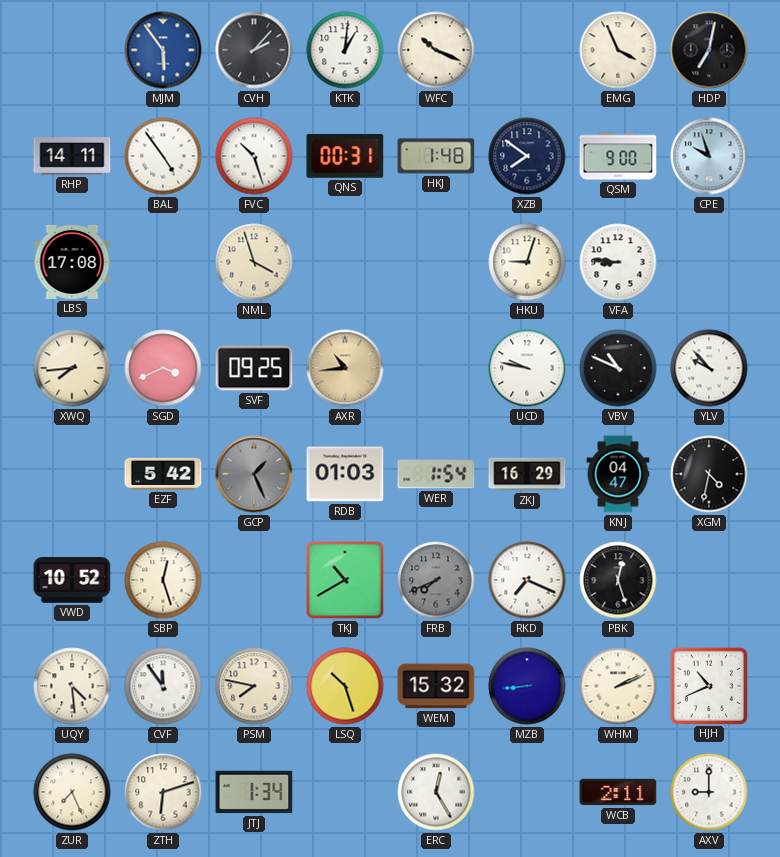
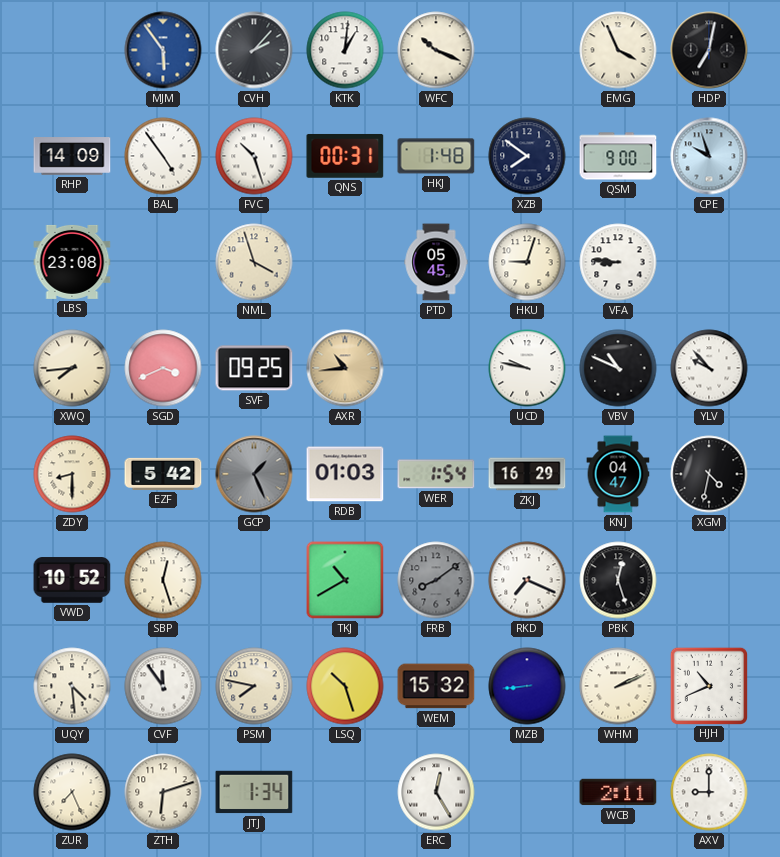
RHP: 14:11 -> 14:09 (72, 156)
LBS: 17:08 -> 23:08 (72, 262)
PTD: none -> 05:45 (436, 262)
ZDY: none -> 8:30 (72, 474)
FRB: 7:41 -> 8:09 (436, 580)
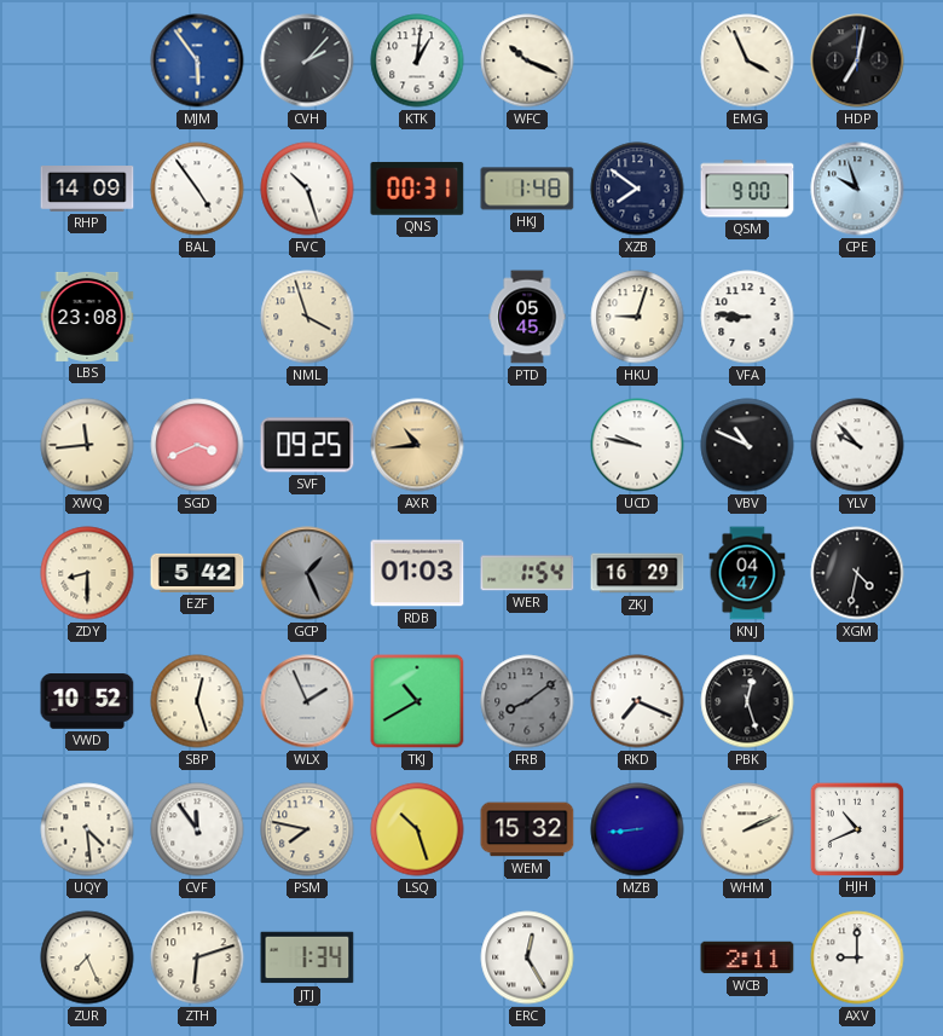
XWQ: 7:44 -> 11:44 (87, 445)
WLX: none -> 1:56 (307, 701)
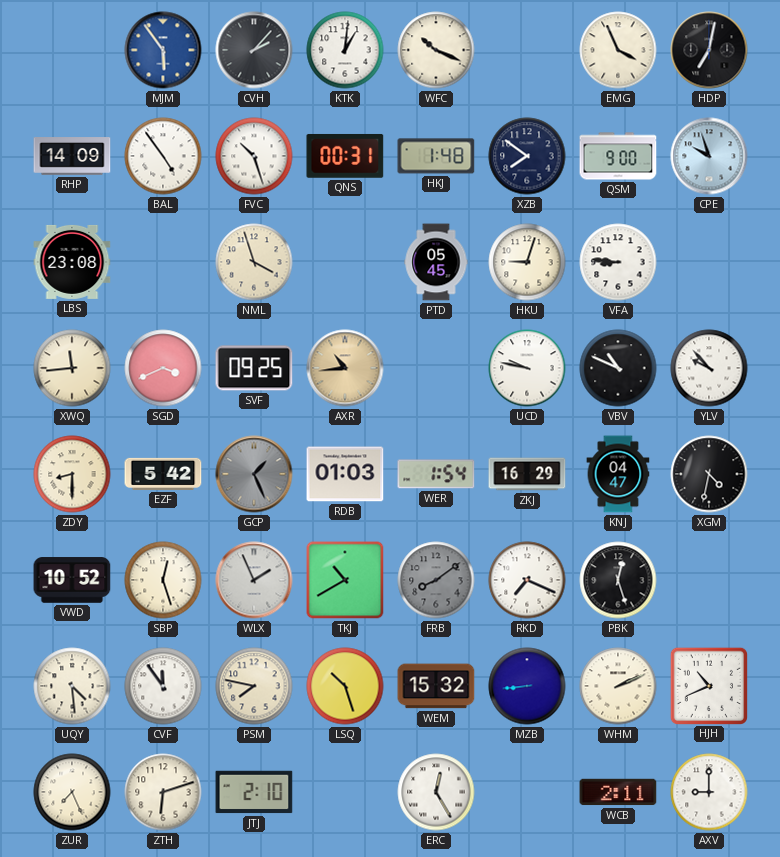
JTJ: 1:34 -> 2:10 (254, 792)
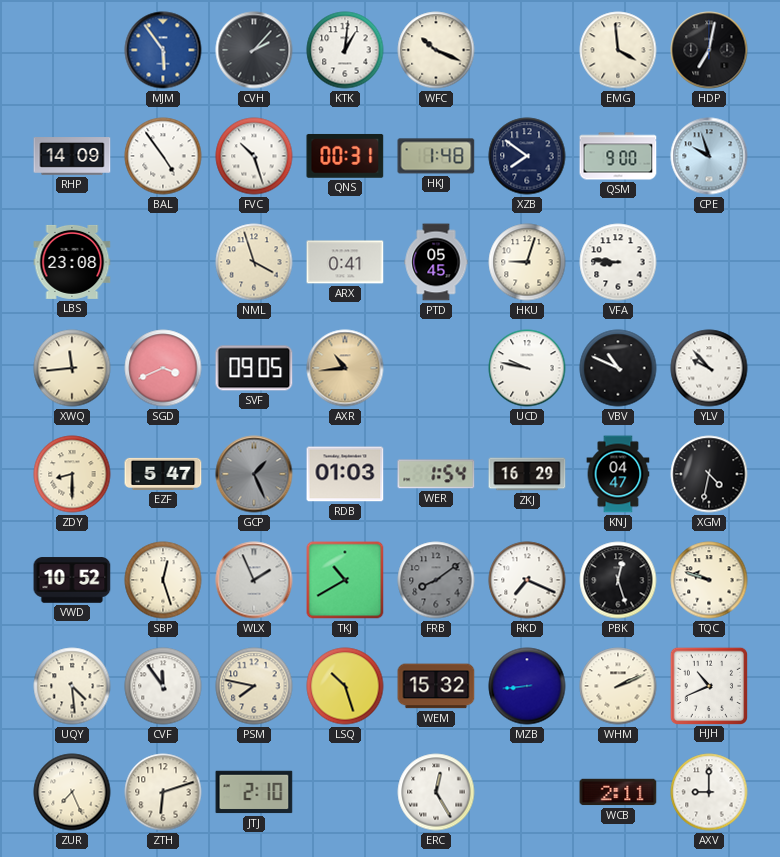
EMG: 3:56 -> 3:59 (618, 50)
ARX: none -> 0:41 (345, 262)
SVF: 09:25 -> 09:05 (254, 368)
EZF: 5:42 -> 5:47 (163, 474)
TQC: none -> 9:48 (709, 580)
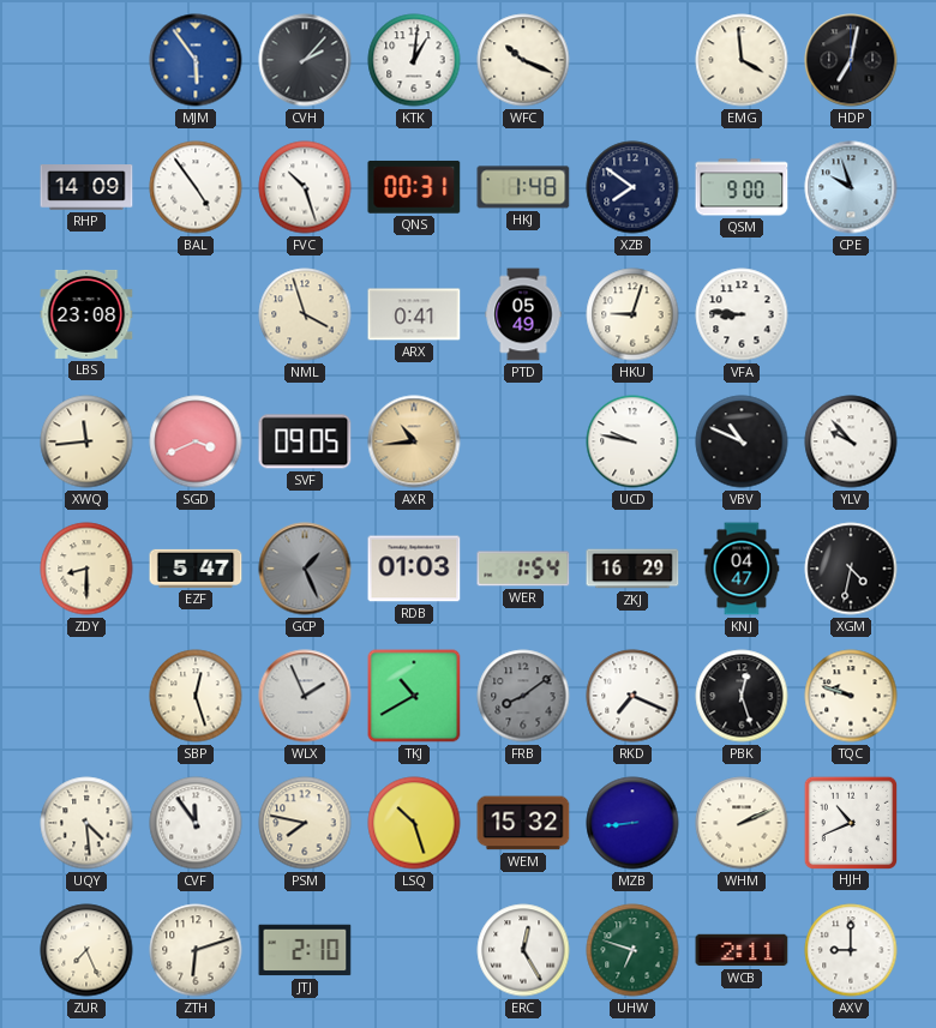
PTD: 05:45 -> 05:49 (523, 314)
VWD: 10:52 -> none (72, 580)
UHW: none -> 6:48 (632, 950)
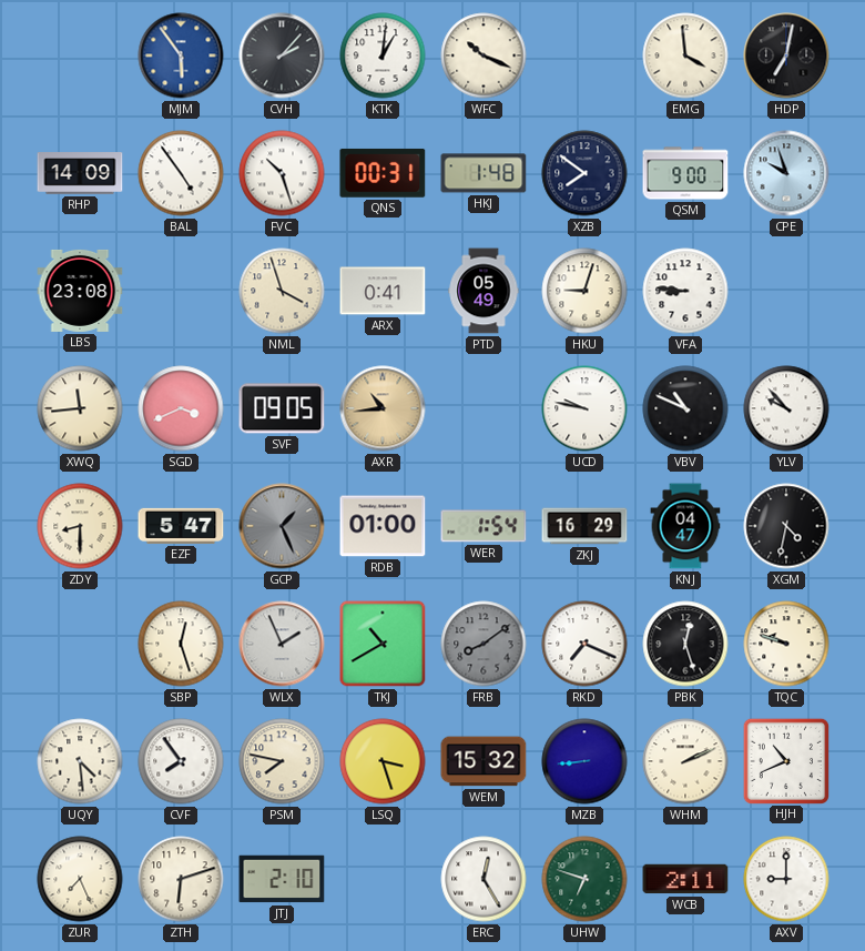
RDB: 01:03 -> 01:00 (383, 526)
CVF: 11:54 -> 7:54 (181, 761)
LSQ: 10:27 -> 3:27 (383, 761)
